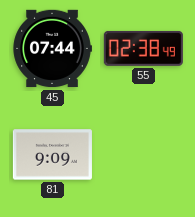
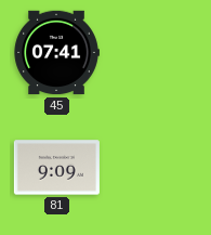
45: 07:44 -> 07:41 (56, 53)
55: 02:38 -> none (143, 48)
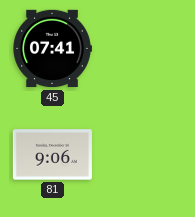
81: 9:09 -> 9:06 (52, 155)
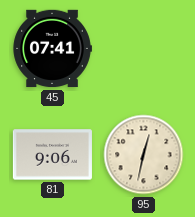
95: none -> 12:32 (144, 155)
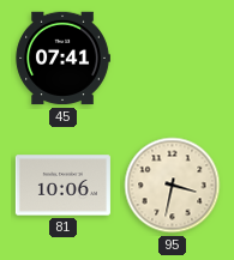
81: 9:06 -> 10:06 (62, 186)
95: 12:32 -> 3:32 (173, 186)
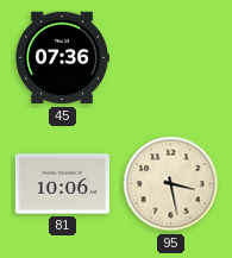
45: 07:41 -> 07:36 (62, 58)
95: 3:32 -> 3:28 (171, 184)
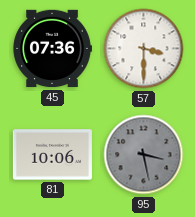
57: none -> 3:30 (144, 49)
95 dial: cream -> grey (144, 155)
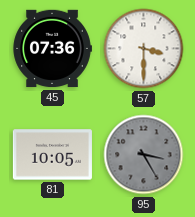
81: 10:06 -> 10:05 (52, 155)
95: 3:28 -> 3:25 (144, 155)
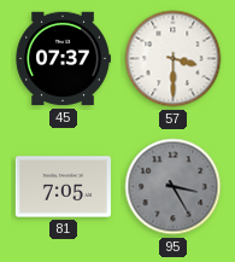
45: 07:36 -> 07:37 (63, 59)
81: 10:05 -> 7:05 (63, 187)
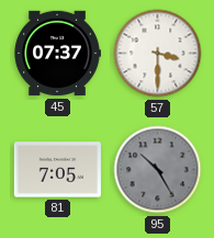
95: 3:25 -> 10:25 (158, 170)
